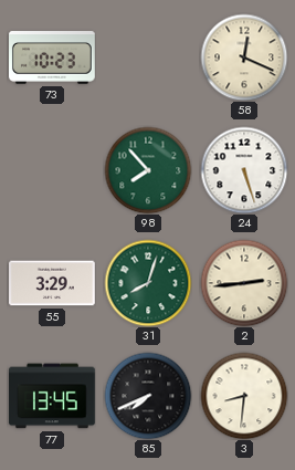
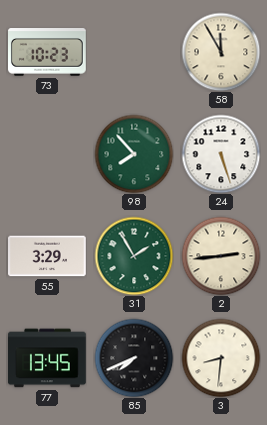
58: 12:19 -> 11:55 (221, 52)
31: 8:03 -> 1:55 (134, 256)
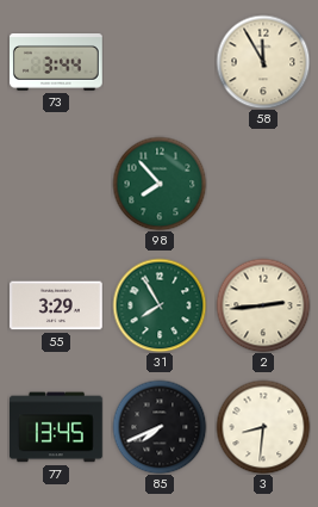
73: 10:23 -> 3:44 (57, 63)
24: 5:27 -> none (221, 154)
31: 1:55 -> 7:55 (160, 305)
